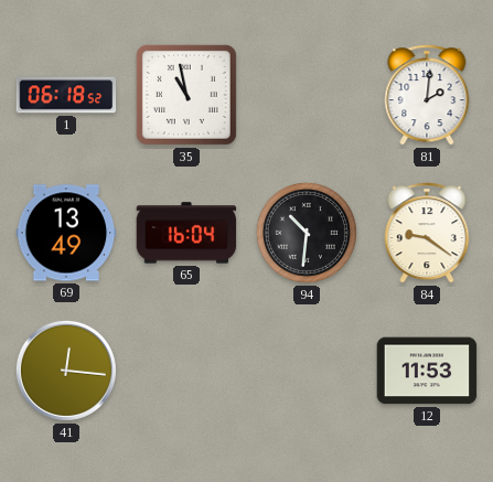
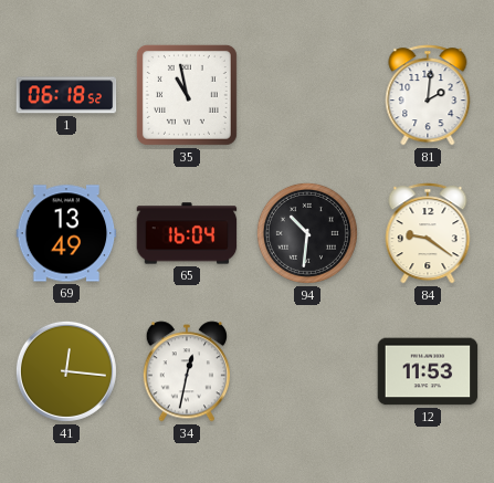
34: none -> 12:32 (186, 371)
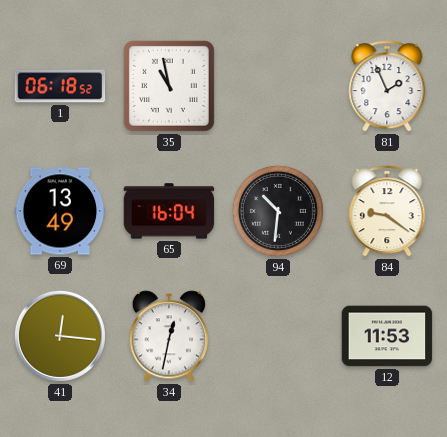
81: 2:01 -> 1:56 (387, 86)
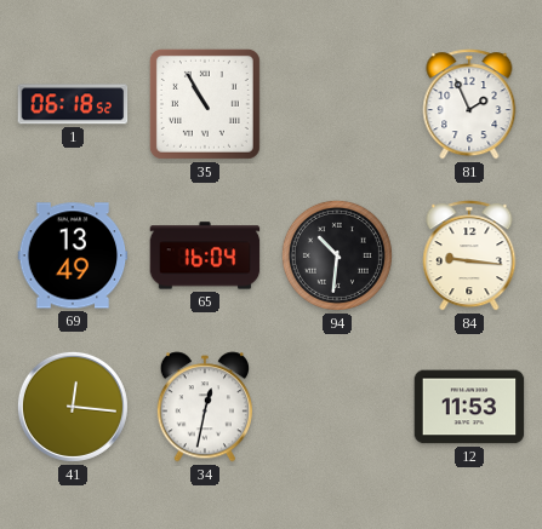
35: 10:58 -> 10:55 (205, 104)
84: 9:21 -> 9:16 (469, 255)
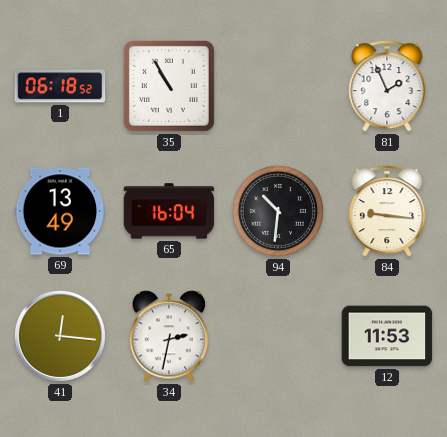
34: 12:32 -> 2:32 (168, 336)
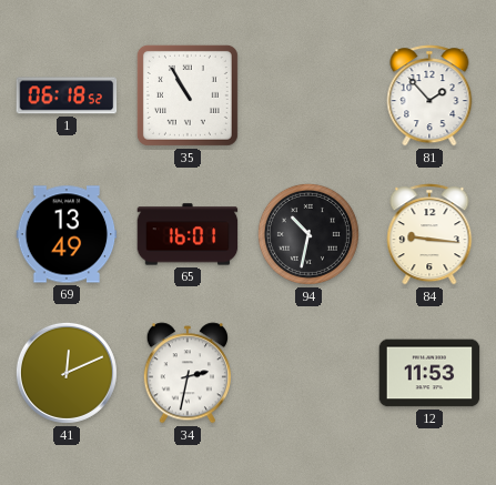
81: 1:56 -> 1:53 (429, 95)
65: 16:04 -> 16:01 (188, 234)
94: 10:31 -> 10:32 (308, 234)
41: 12:16 -> 12:11 (67, 373)
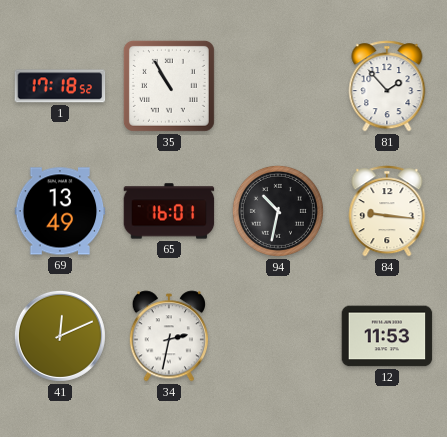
1: 06:18 -> 17:18 (60, 86)
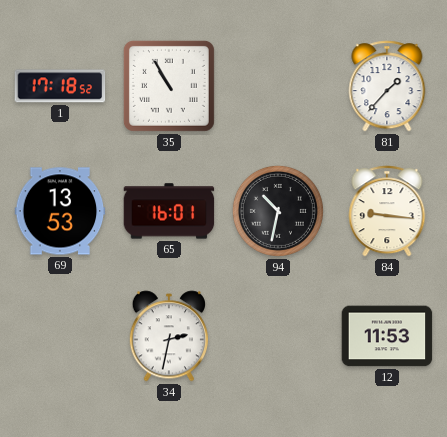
81: 1:53 -> 1:37 (387, 86)
69: 13:49 -> 13:53 (60, 211)
41: 12:11 -> none (60, 336)
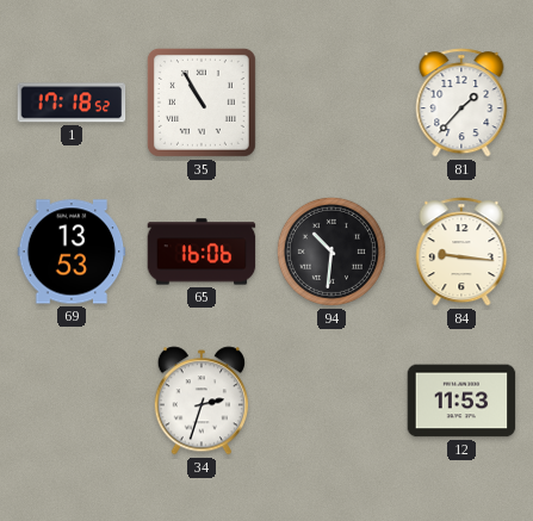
65: 16:01 -> 16:06 (202, 252)
94: 10:32 -> 10:31 (331, 252)
34: 2:32 -> 2:33 (200, 401)
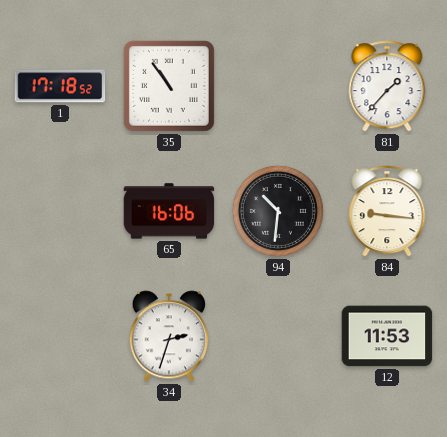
35: 10:55 -> 10:54 (169, 86)
69: 13:53 -> none (72, 252)
